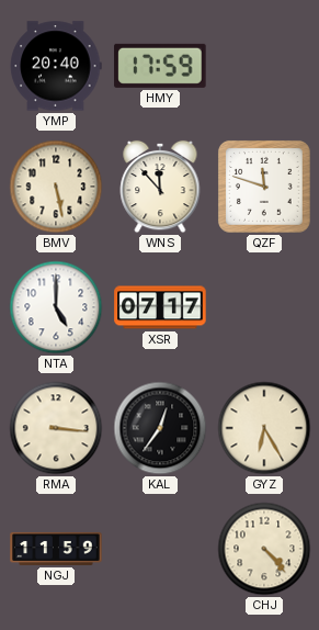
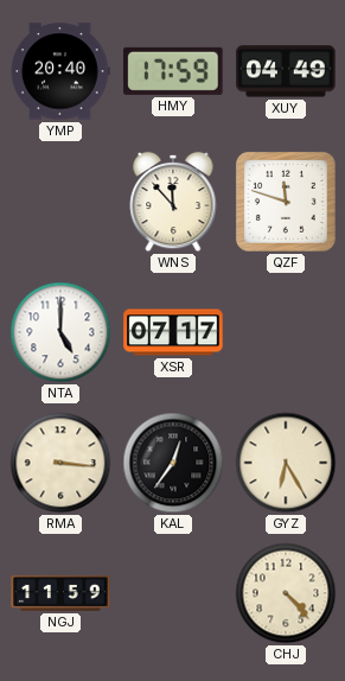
XUY: none -> 04:49 (286, 71)
BMV: 5:28 -> none (56, 187)
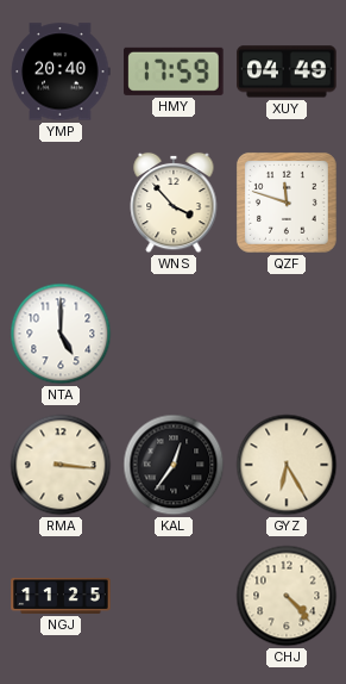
WNS: 11:53 -> 3:53 (174, 203)
XSR: 07:17 -> none (173, 332)
NGJ: 11:59 -> 11:25 (61, 596)
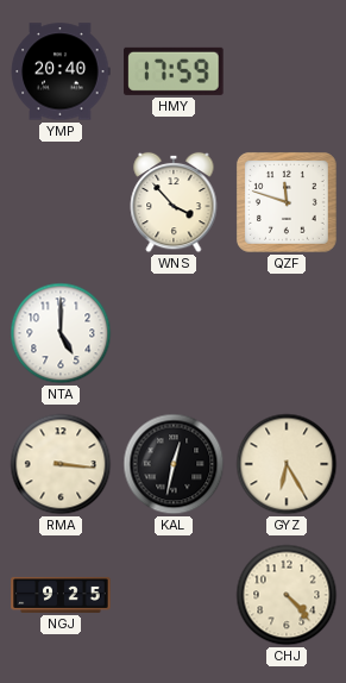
XUY: 04:49 -> none (287, 71)
KAL: 12:36 -> 12:32 (174, 464)
NGJ: 11:25 -> 9:25 (61, 595)
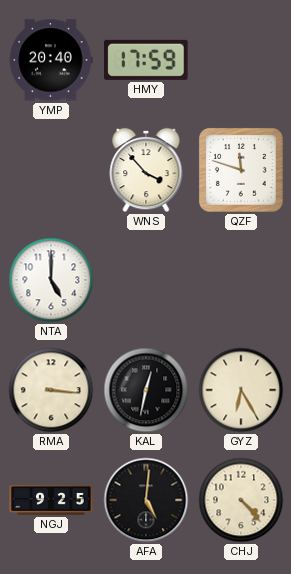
AFA: none -> 5:01 (146, 500)
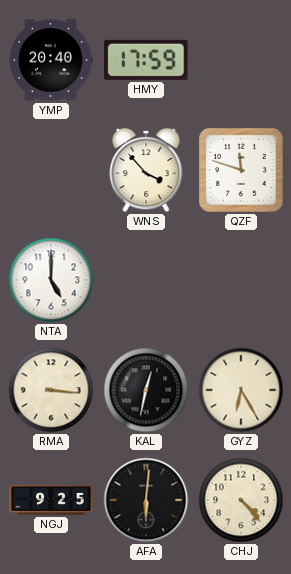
AFA: 5:01 -> 6:01 (146, 500)
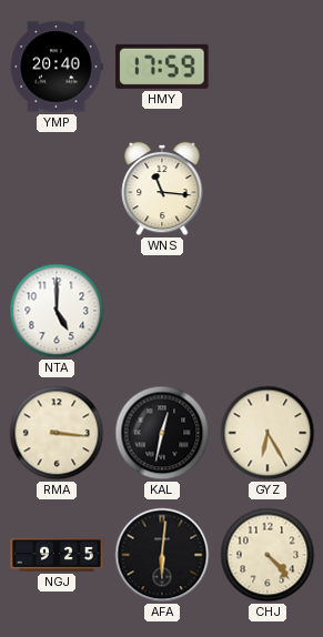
WNS: 3:53 -> 11:16 (162, 189)
QZF: 11:48 -> none (241, 170)
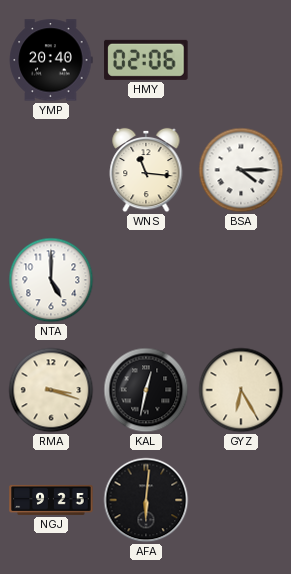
HMY: 17:59 -> 02:06 (146, 60)
BSA: none -> 4:15 (241, 170)
RMA: 3:16 -> 3:18 (51, 390)
CHJ: 4:23 -> none (268, 555)
